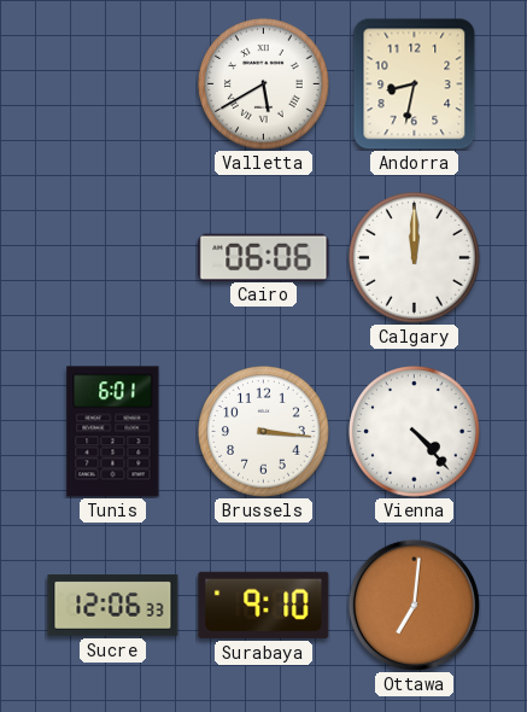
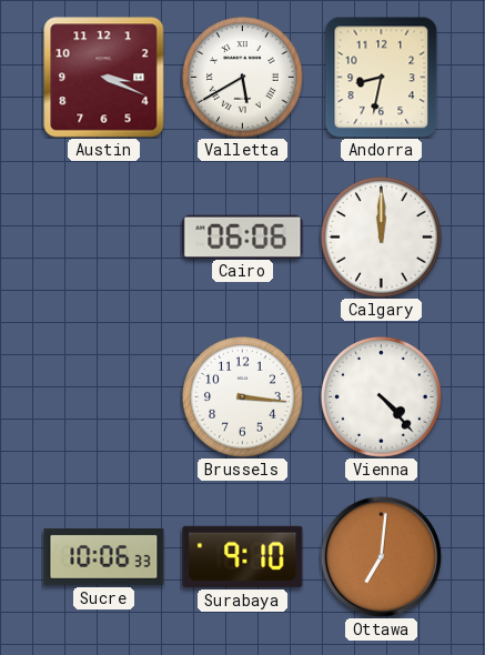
Austin: none -> 3:19 (104, 78)
Tunis: 6:01 -> none (113, 432)
Sucre: 12:06 -> 10:06 (104, 557)
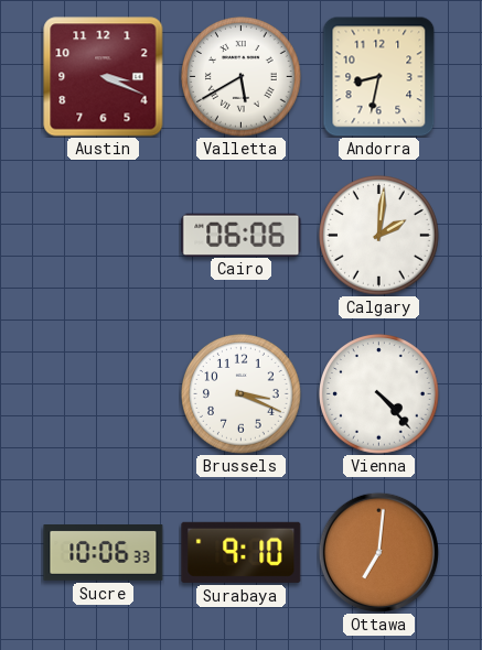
Calgary: 12:00 -> 2:01 (379, 236)
Brussels: 3:16 -> 3:19 (242, 394)
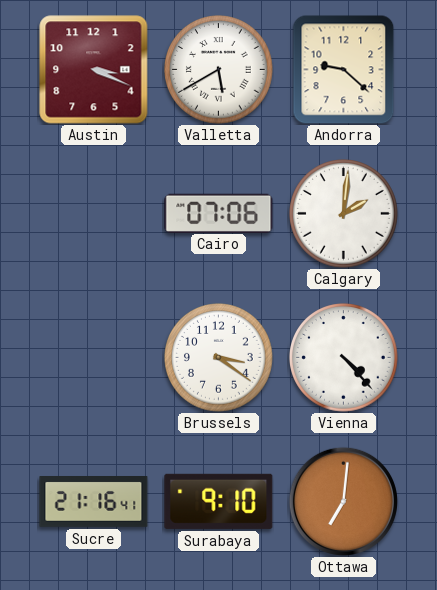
Andorra: 8:32 -> 9:22 (344, 69)
Cairo: 06:06 -> 07:06 (219, 213)
Brussels: 3:19 -> 3:21 (219, 358)
Sucre: 10:06 -> 21:16 (94, 502)
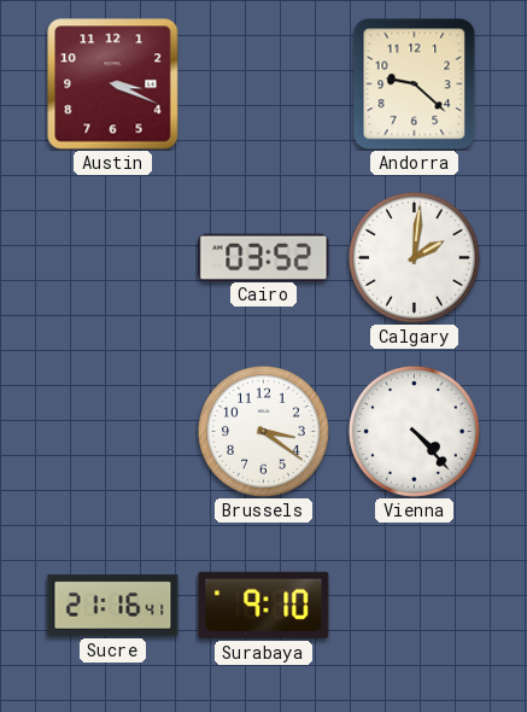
Valletta: 5:40 -> none (219, 70)
Cairo: 07:06 -> 03:52 (264, 257)
Ottawa: 7:01 -> none (343, 501)
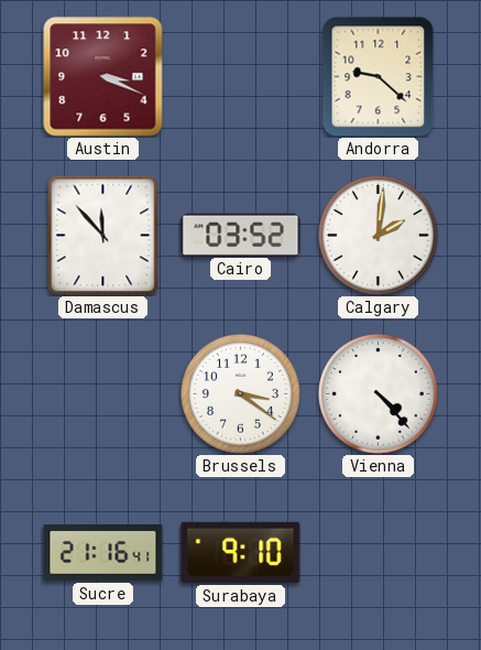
Damascus: none -> 11:53 (103, 235)
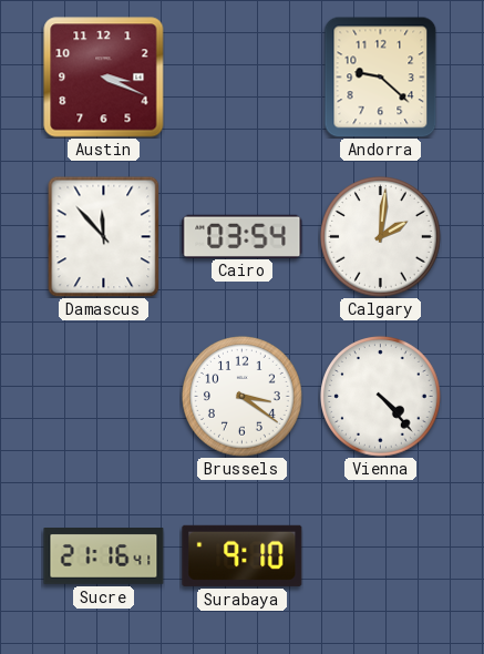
Cairo: 03:52 -> 03:54 (243, 236)
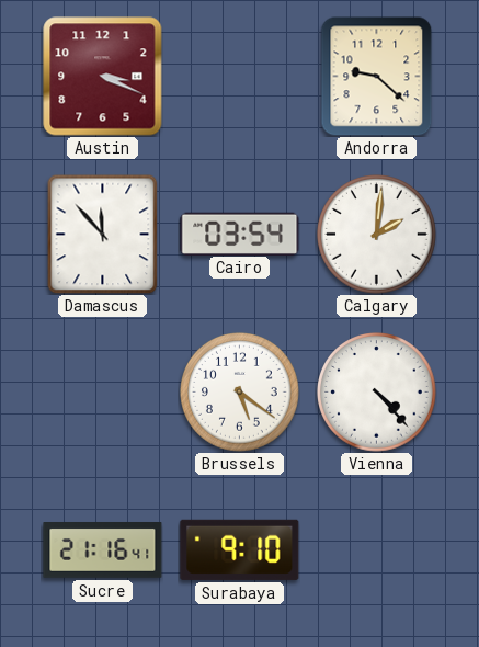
Brussels: 3:21 -> 5:21 (240, 393)
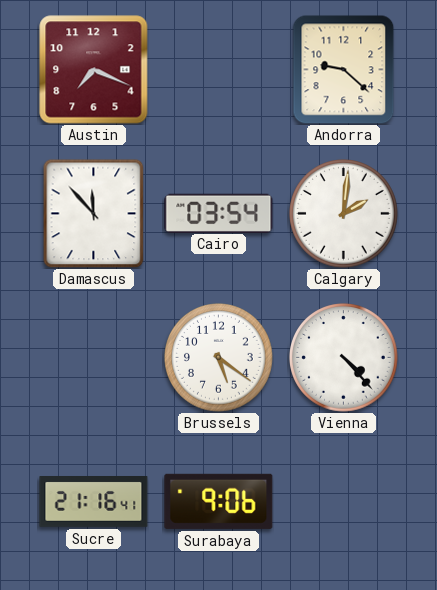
Austin: 3:19 -> 7:19 (94, 70)
Surabaya: 9:10 -> 9:06 (219, 501)
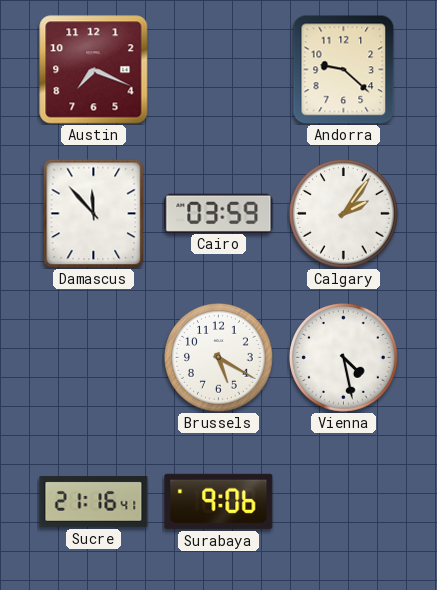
Cairo: 03:54 -> 03:59 (219, 213)
Calgary: 2:01 -> 2:06 (344, 214)
Brussels: 5:21 -> 5:20 (219, 358)
Vienna: 4:23 -> 4:28 (344, 358)
